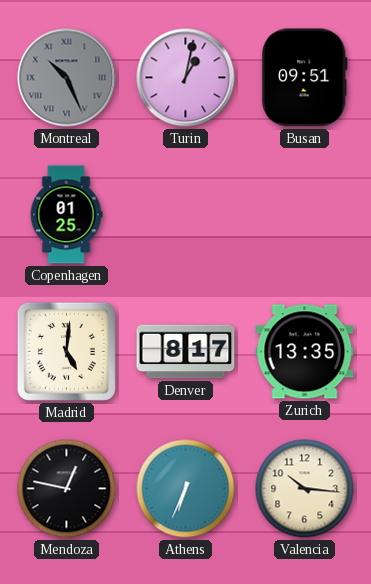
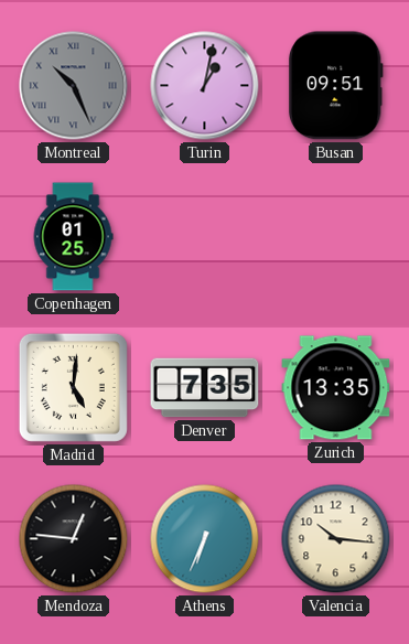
Denver: 8:17 -> 7:35 (205, 388)
Mendoza: 12:47 -> 12:46 (74, 539)
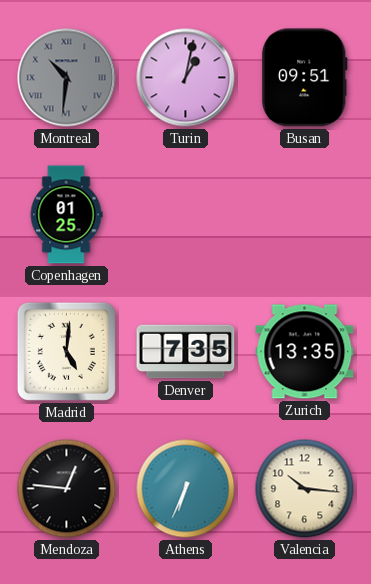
Montreal: 10:26 -> 10:31 (67, 78)
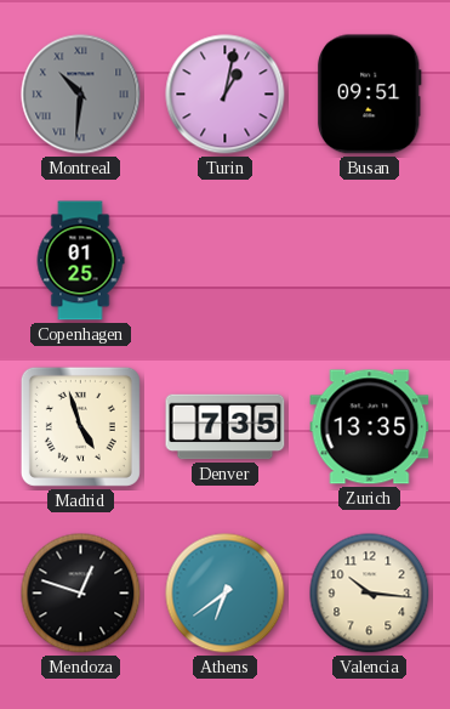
Madrid: 5:01 -> 4:57 (80, 426)
Mendoza: 12:46 -> 12:48 (81, 594)
Athens: 6:34 -> 6:39 (226, 594)
